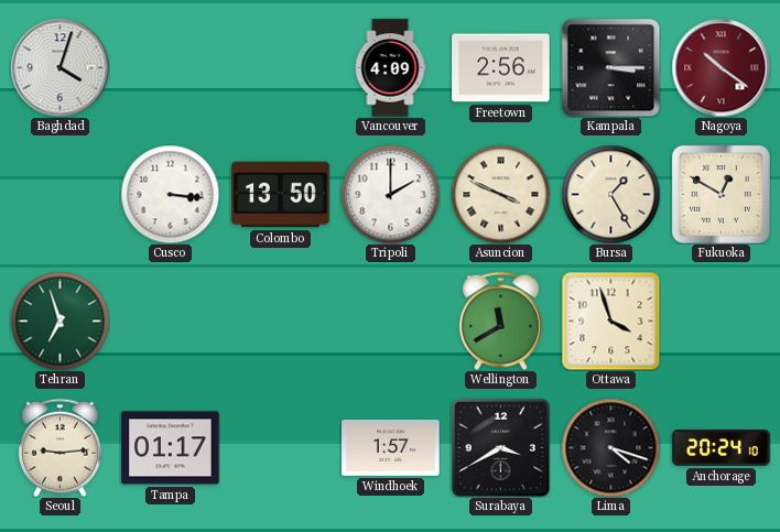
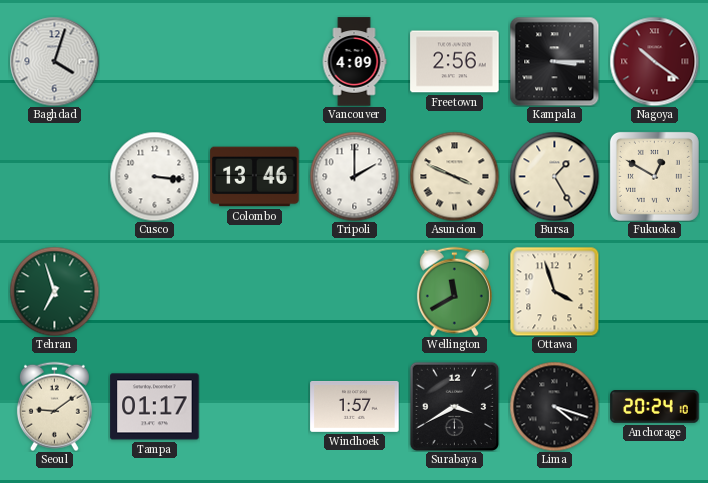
Colombo: 13:50 -> 13:46 (255, 177)
Seoul: 9:14 -> 9:09 (54, 406)
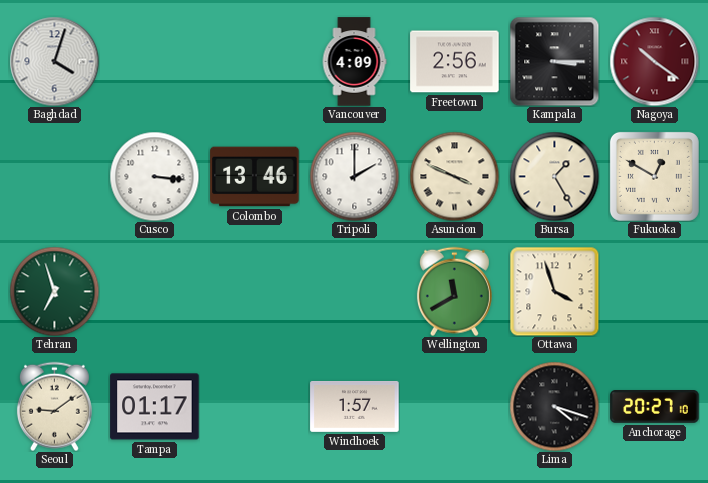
Surabaya: 3:40 -> none (454, 406)
Anchorage: 20:24 -> 20:27 (655, 407)
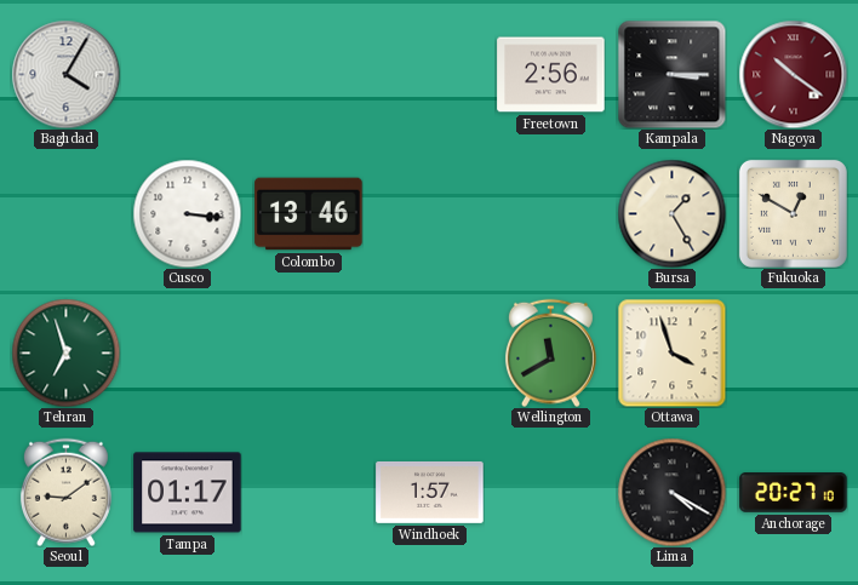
Baghdad: 4:03 -> 4:05 (65, 74)
Vancouver: 4:09 -> none (354, 62)
Tripoli: 2:00 -> none (354, 176)
Asuncion: 3:49 -> none (454, 176)
Lima: 4:18 -> 4:20 (671, 492)
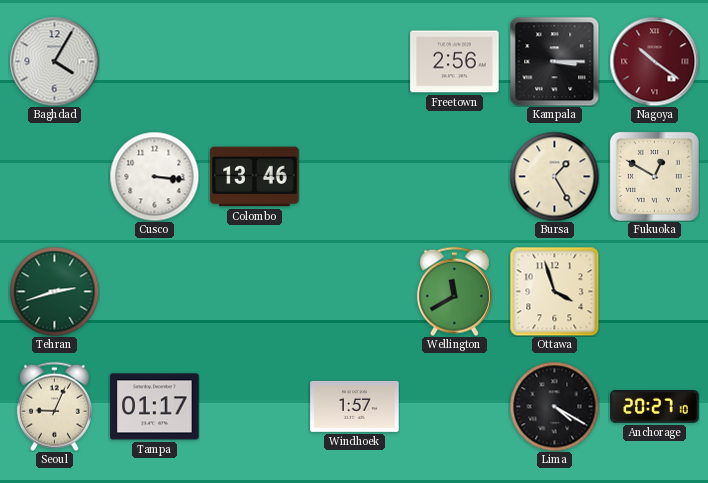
Tehran: 6:57 -> 2:42 (54, 291)
Seoul: 9:09 -> 9:04 (54, 406)
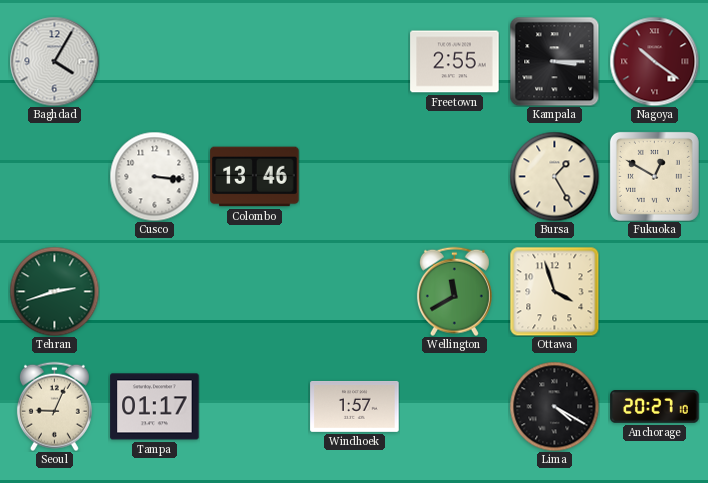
Freetown: 2:56 -> 2:55 (455, 62)
